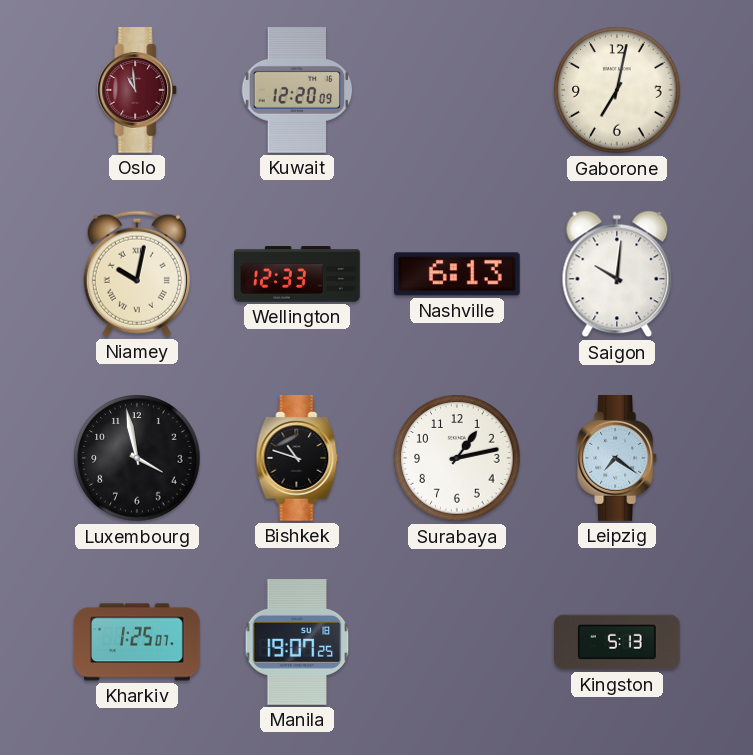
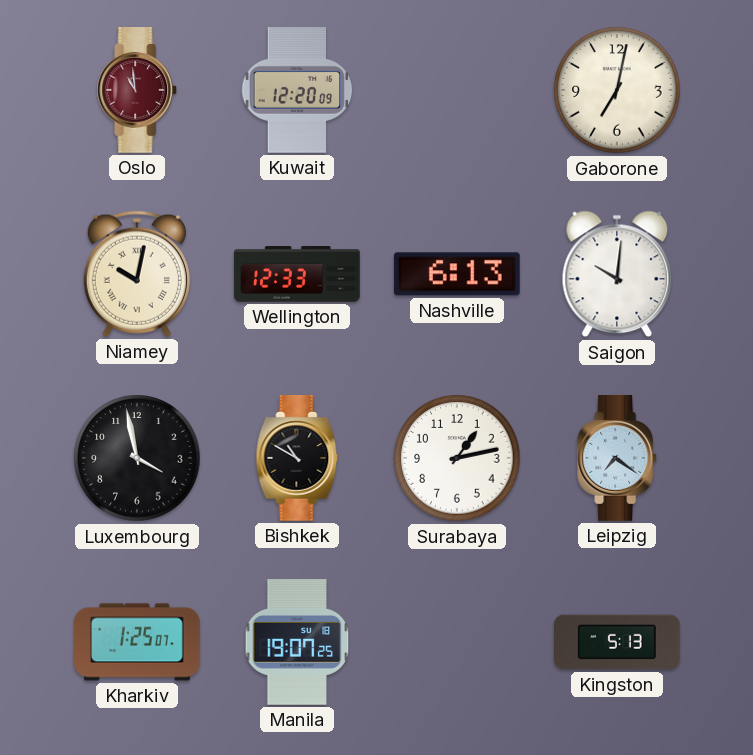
Bishkek: 10:48 -> 10:50 (297, 458)
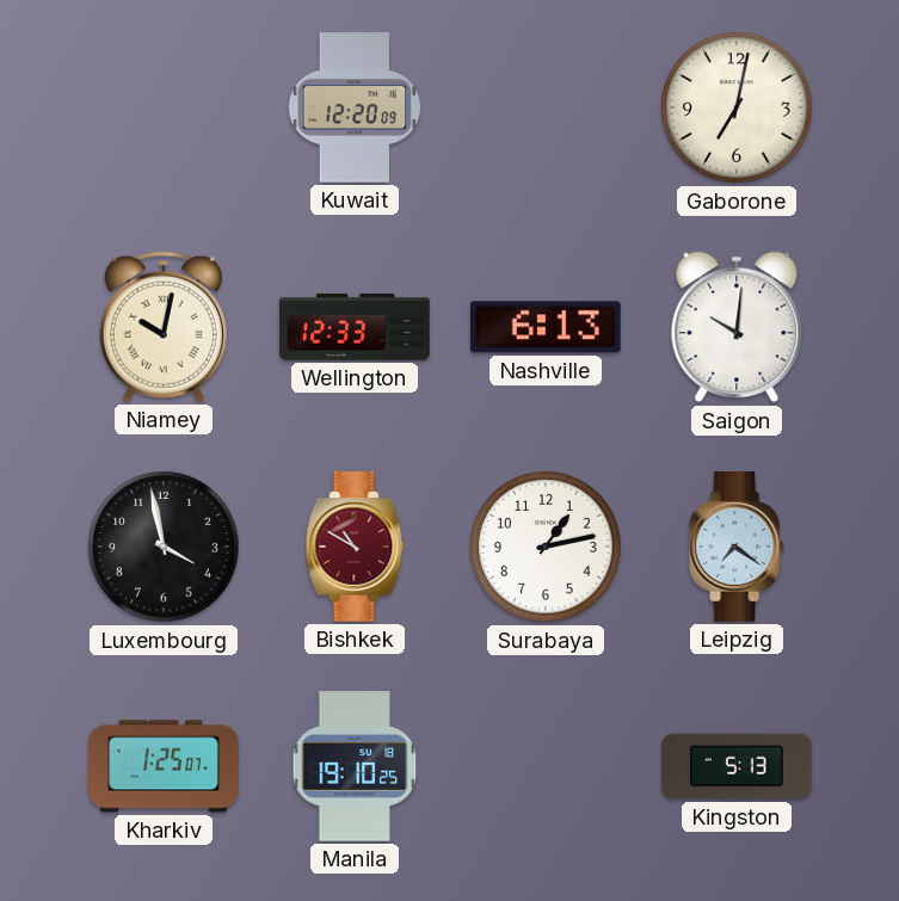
Oslo: 10:59 -> none (138, 90)
Bishkek dial: black -> burgundy (355, 547)
Manila: 19:07 -> 19:10 (355, 766)
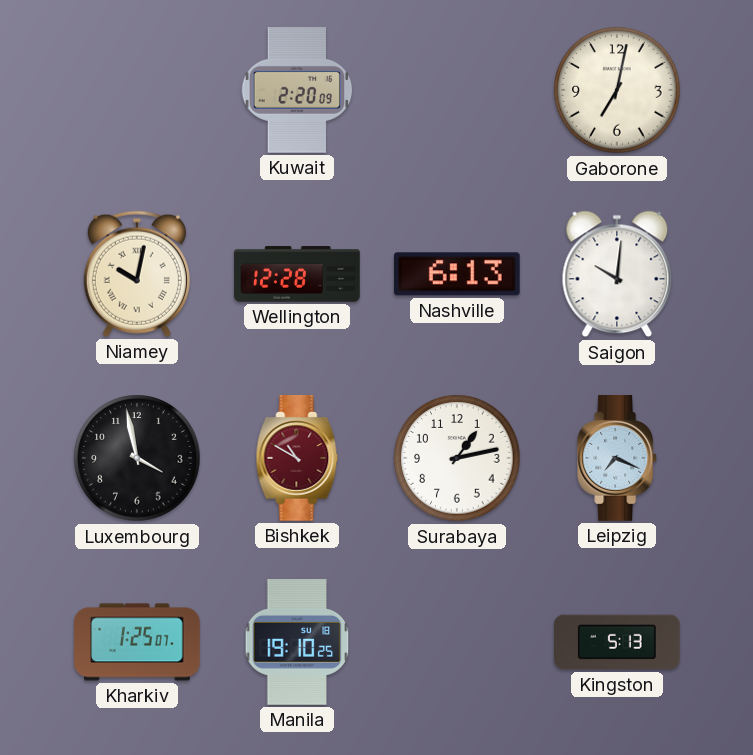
Kuwait: 12:20 -> 2:20 (297, 91)
Wellington: 12:33 -> 12:28 (297, 274)
Leipzig: 7:21 -> 7:19 (618, 458)
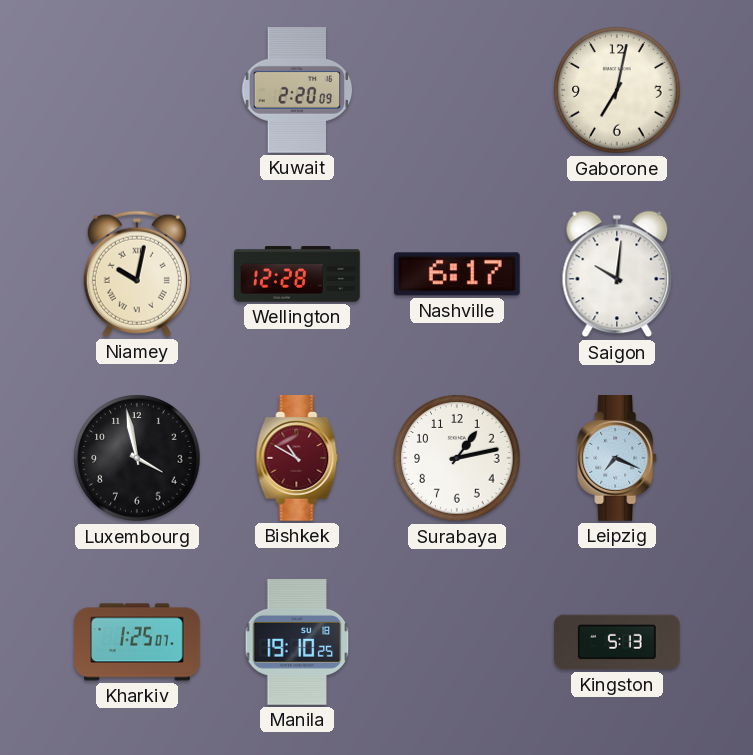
Nashville: 6:13 -> 6:17 (457, 274)
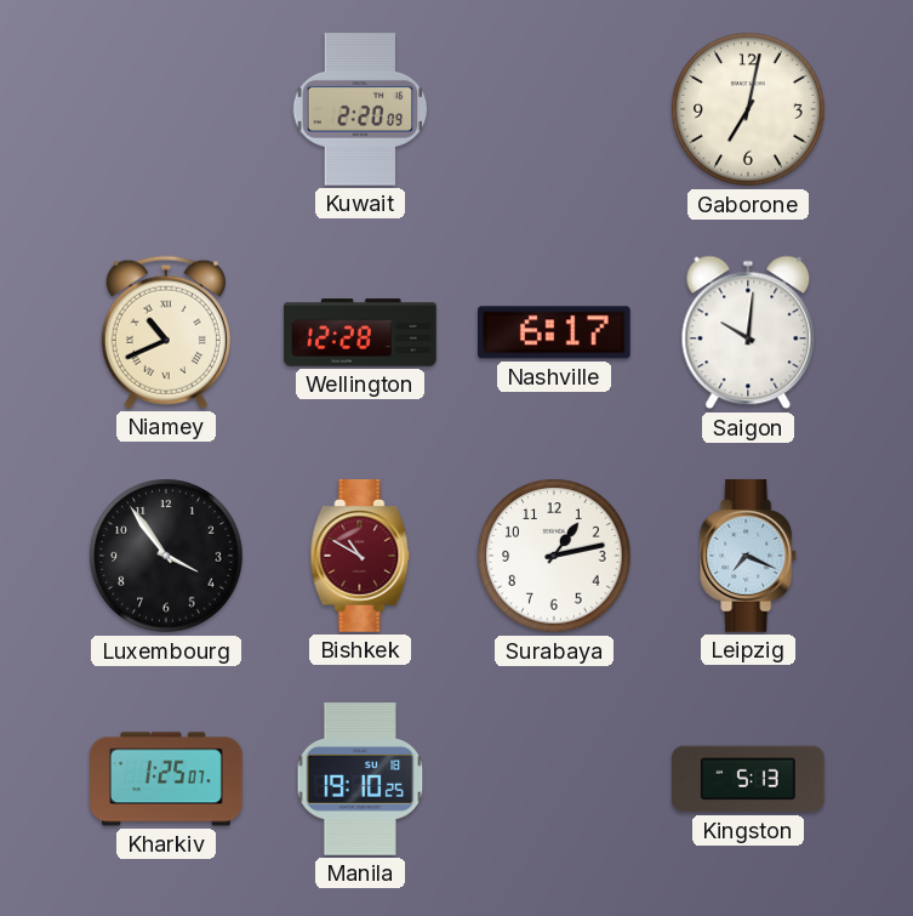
Niamey: 10:02 -> 10:41 (166, 332)
Luxembourg: 3:58 -> 3:54 (166, 556)
